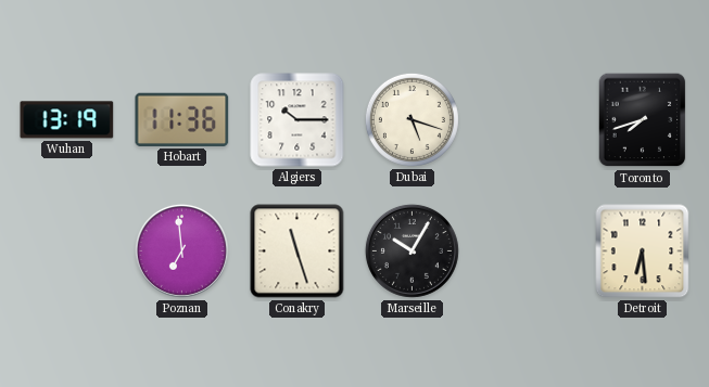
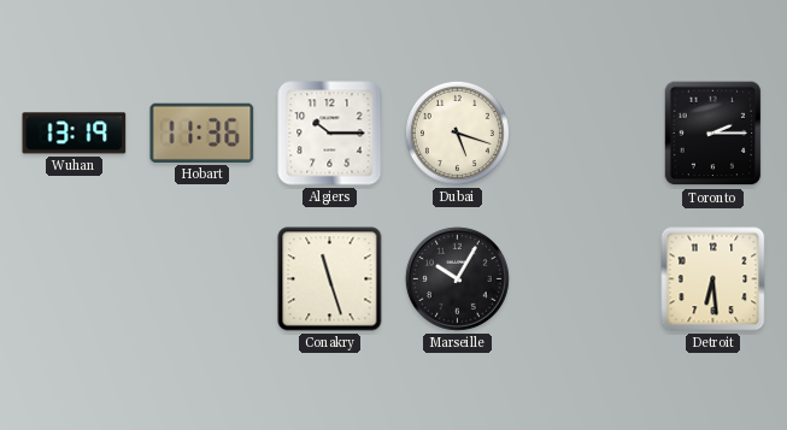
Toronto: 7:42 -> 2:15 (713, 134)
Poznan: 6:59 -> none (181, 250)
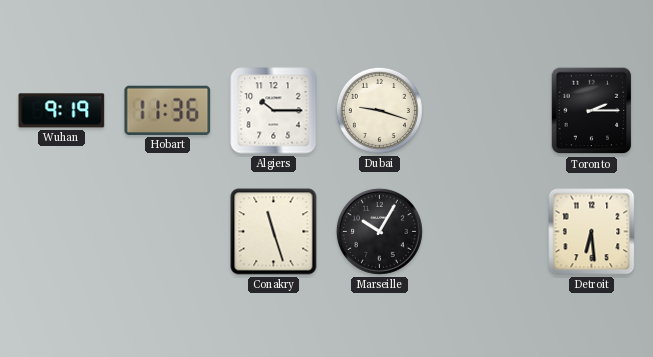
Wuhan: 13:19 -> 9:19 (62, 111)
Dubai: 5:18 -> 9:18 (379, 110)
